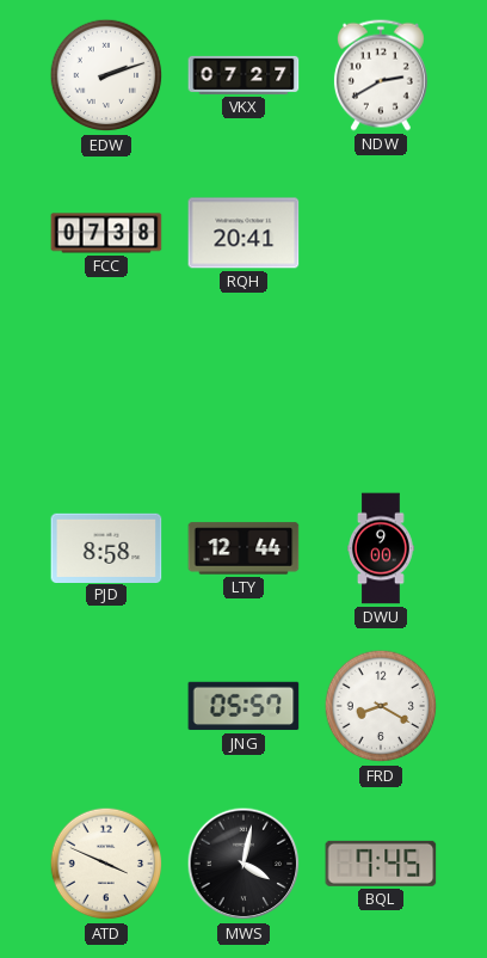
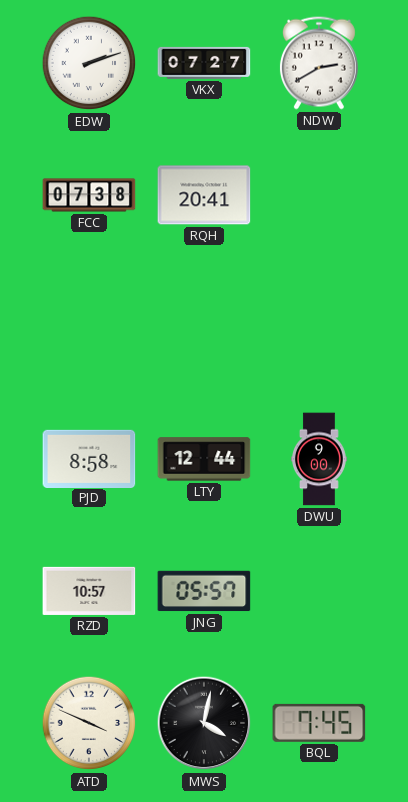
RZD: none -> 10:57 (89, 591)
FRD: 8:20 -> none (381, 706)
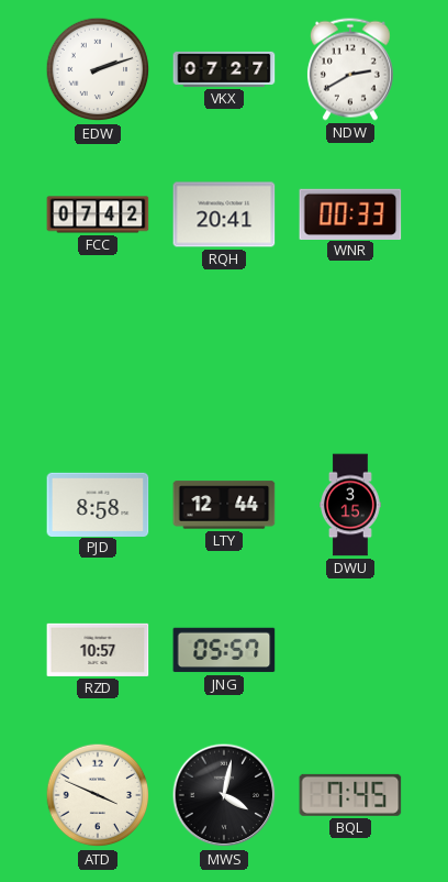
FCC: 07:38 -> 07:42 (98, 214)
WNR: none -> 00:33 (350, 213)
DWU: 9:00 -> 3:15 (351, 505)
